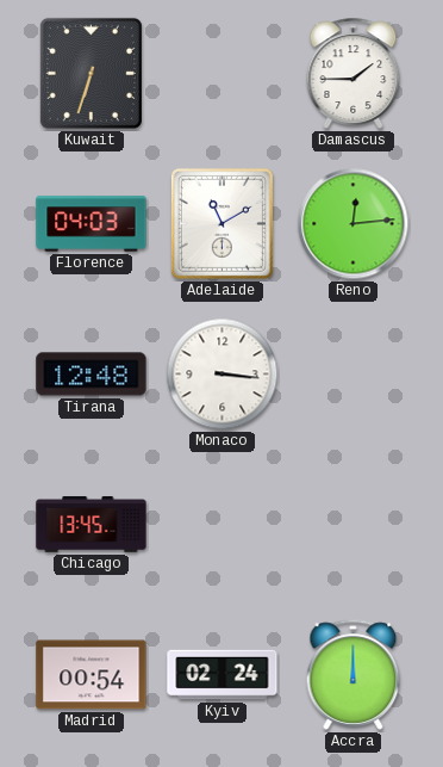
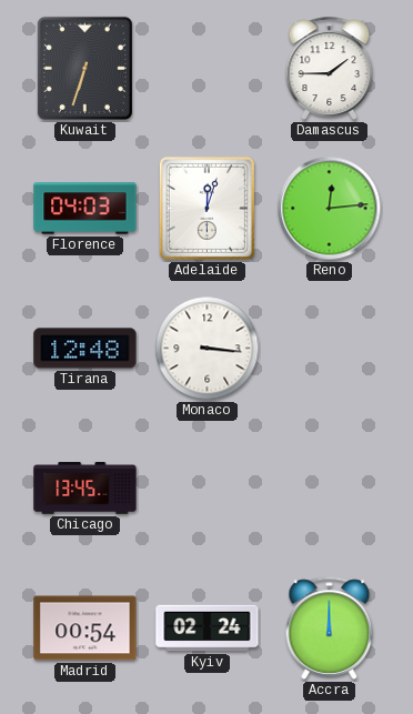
Adelaide: 11:10 -> 12:03 (206, 208)
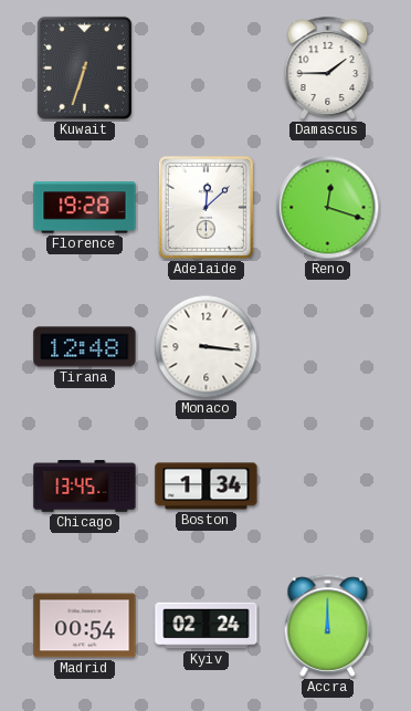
Florence: 04:03 -> 19:28 (85, 208)
Adelaide: 12:03 -> 12:08 (205, 207)
Reno: 12:14 -> 12:18 (328, 208)
Boston: none -> 1:34 (207, 487)
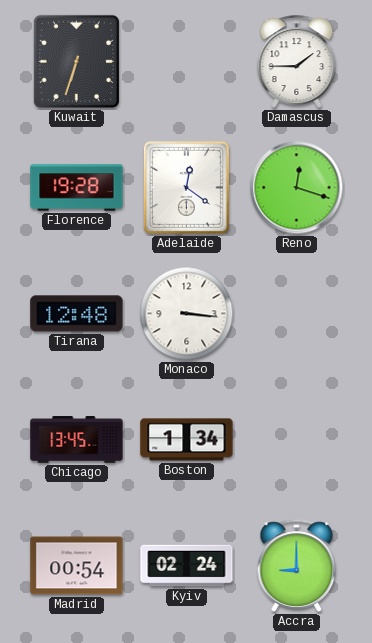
Adelaide: 12:08 -> 12:21 (186, 187)
Accra: 12:00 -> 9:00 (297, 565)
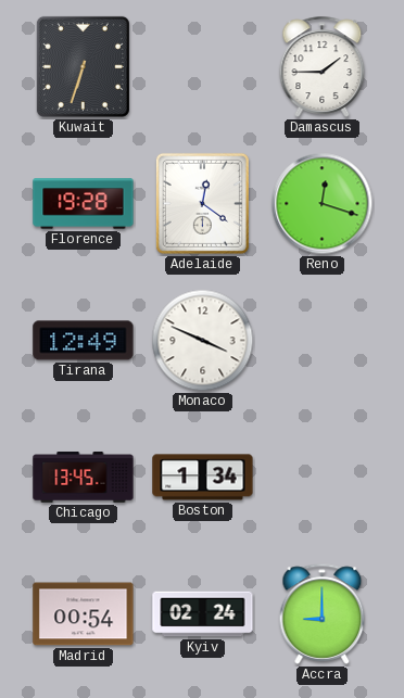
Tirana: 12:48 -> 12:49 (84, 341)
Monaco: 3:16 -> 3:49 (203, 341)
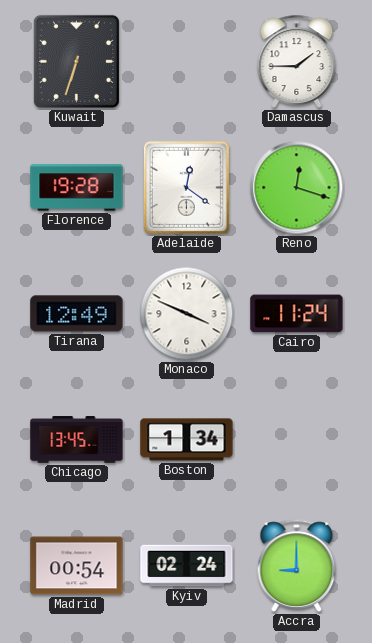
Cairo: none -> 11:24 (297, 314)
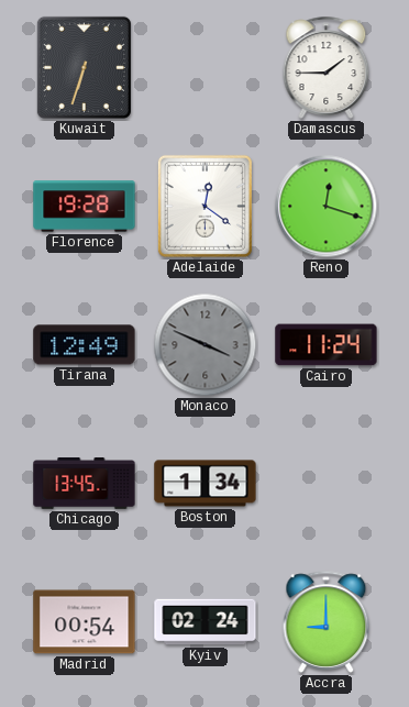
Monaco dial: white -> grey (206, 345)
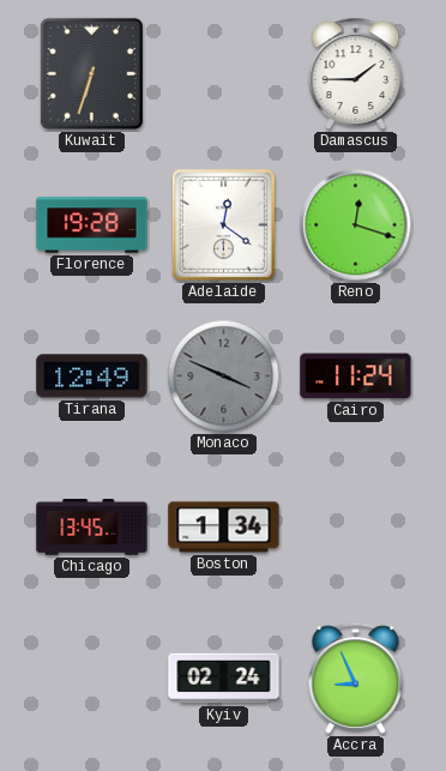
Madrid: 00:54 -> none (85, 622)
Accra: 9:00 -> 8:56 (356, 677)
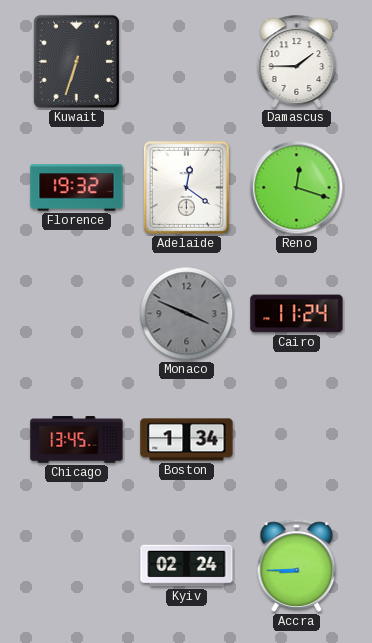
Florence: 19:28 -> 19:32 (77, 188)
Tirana: 12:49 -> none (92, 377)
Accra: 8:56 -> 8:45 (297, 565)
